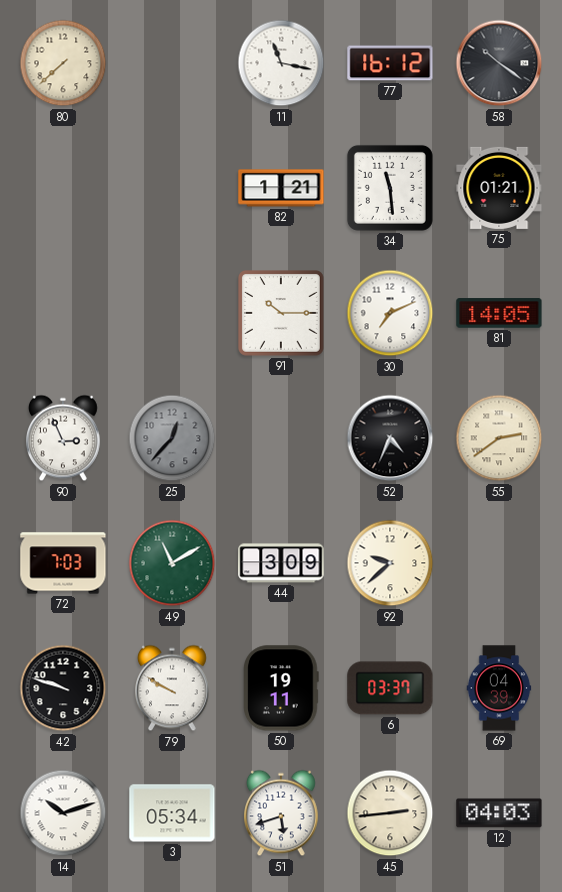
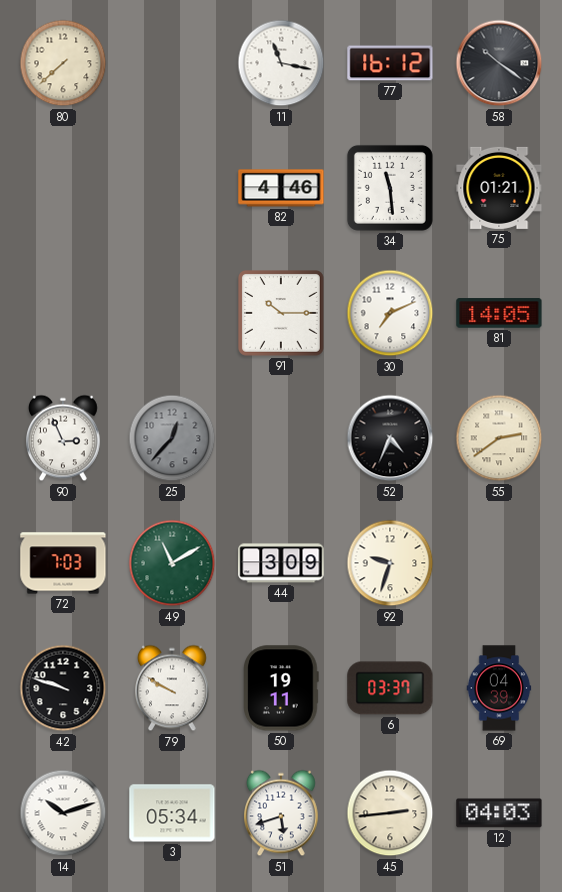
82: 1:21 -> 4:46 (281, 188)
92: 9:38 -> 9:33 (390, 563)
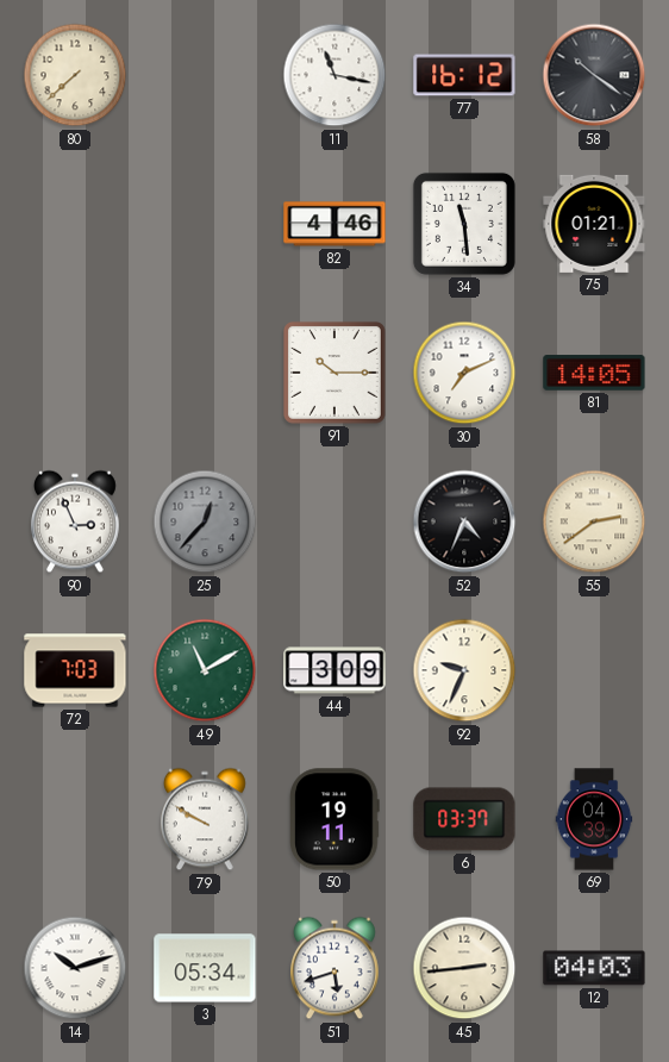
92: 9:33 -> 9:34 (464, 670)
42: 9:48 -> none (63, 688)
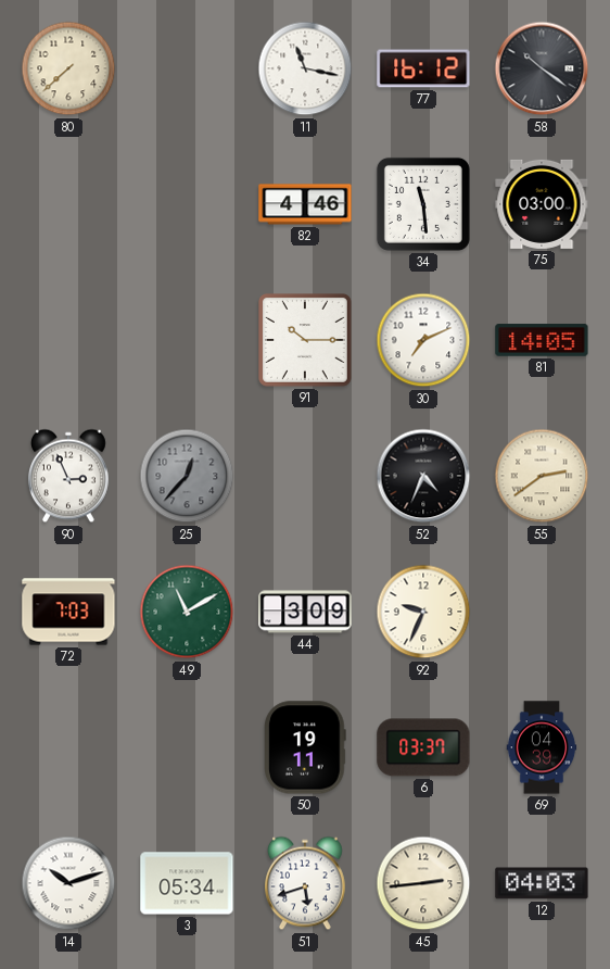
75: 01:21 -> 03:00 (542, 204)
79: 9:50 -> none (206, 819)
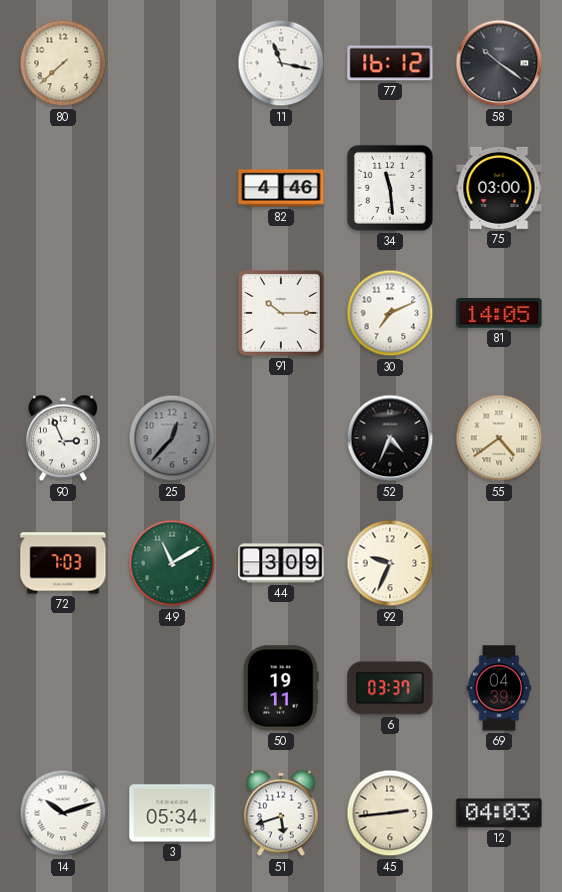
55: 2:39 -> 4:39 (499, 438)
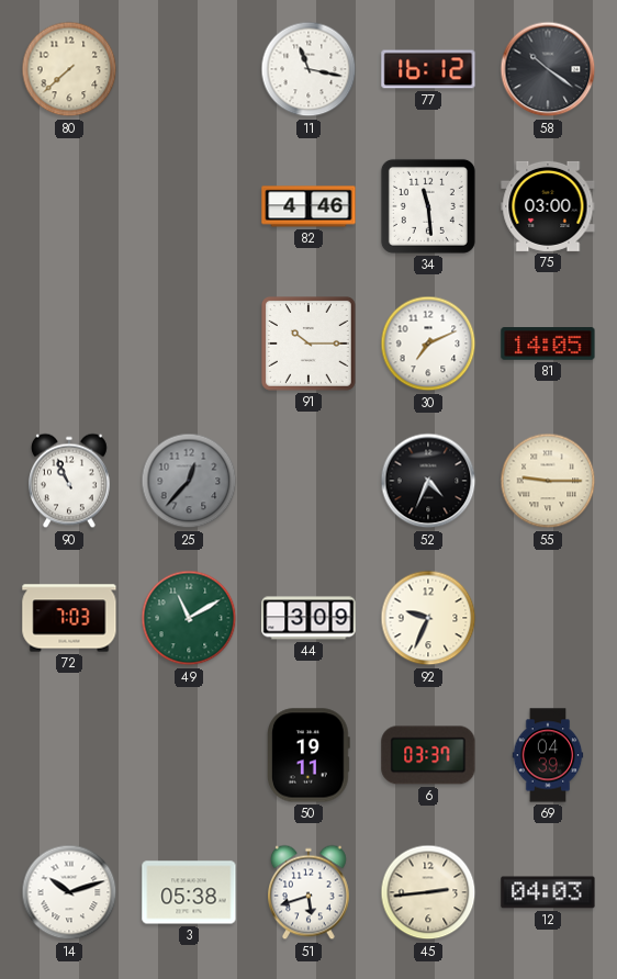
90: 2:56 -> 10:56 (70, 481)
55: 4:39 -> 9:15 (548, 481)
3: 05:34 -> 05:38 (189, 892)
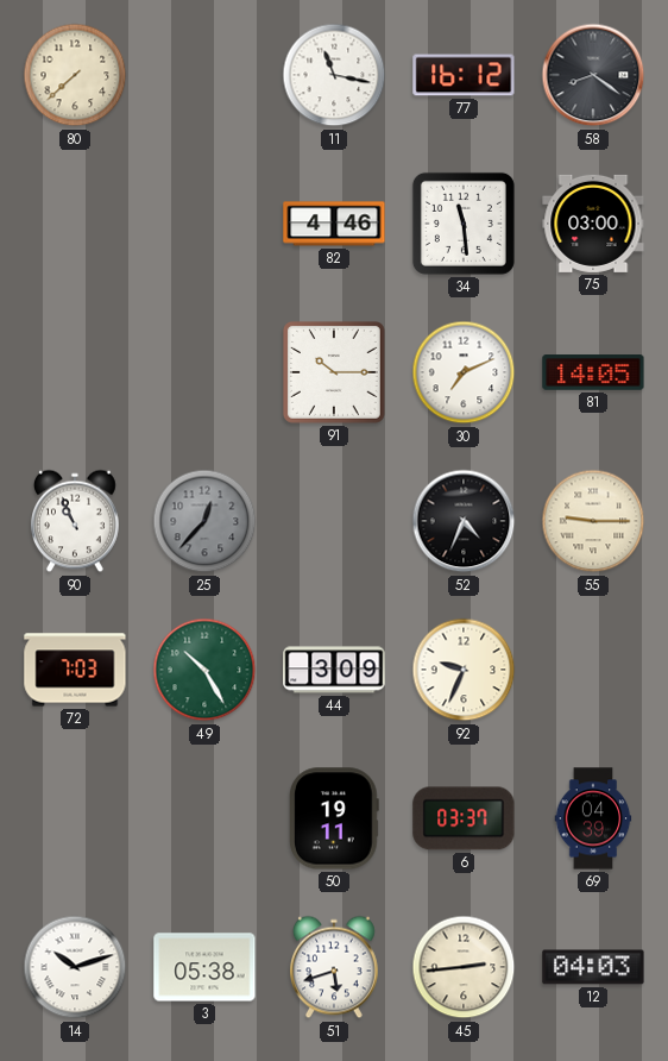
58: 10:21 -> 8:21 (593, 75)
49: 11:10 -> 10:25 (204, 670)
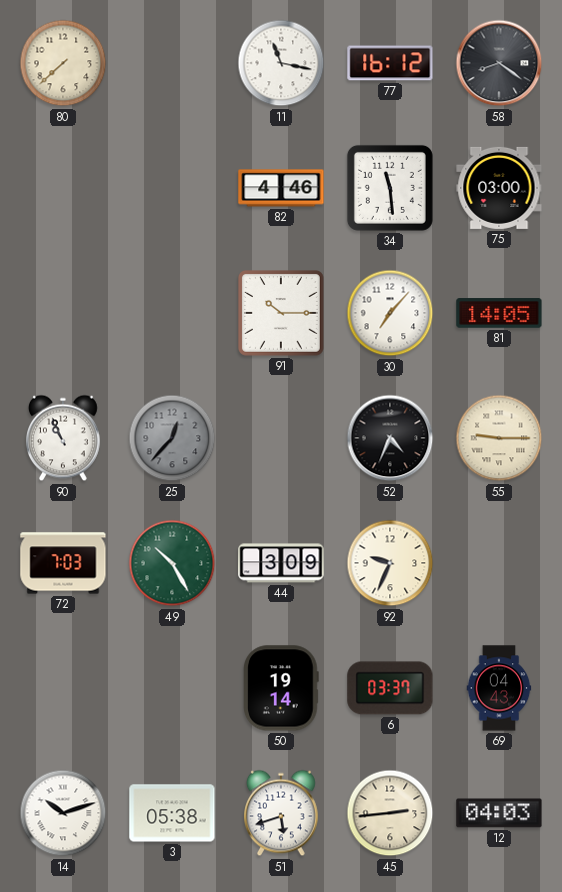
30: 7:11 -> 7:07 (390, 313)
50: 19:11 -> 19:14 (282, 688)
69: 04:39 -> 04:43 (499, 688)
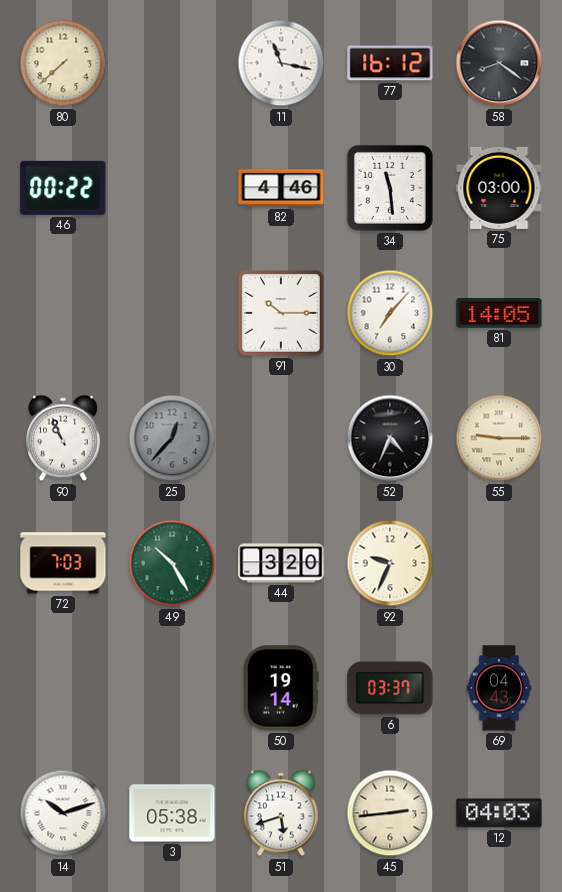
46: none -> 00:22 (63, 188)
44: 3:09 -> 3:20 (281, 563)
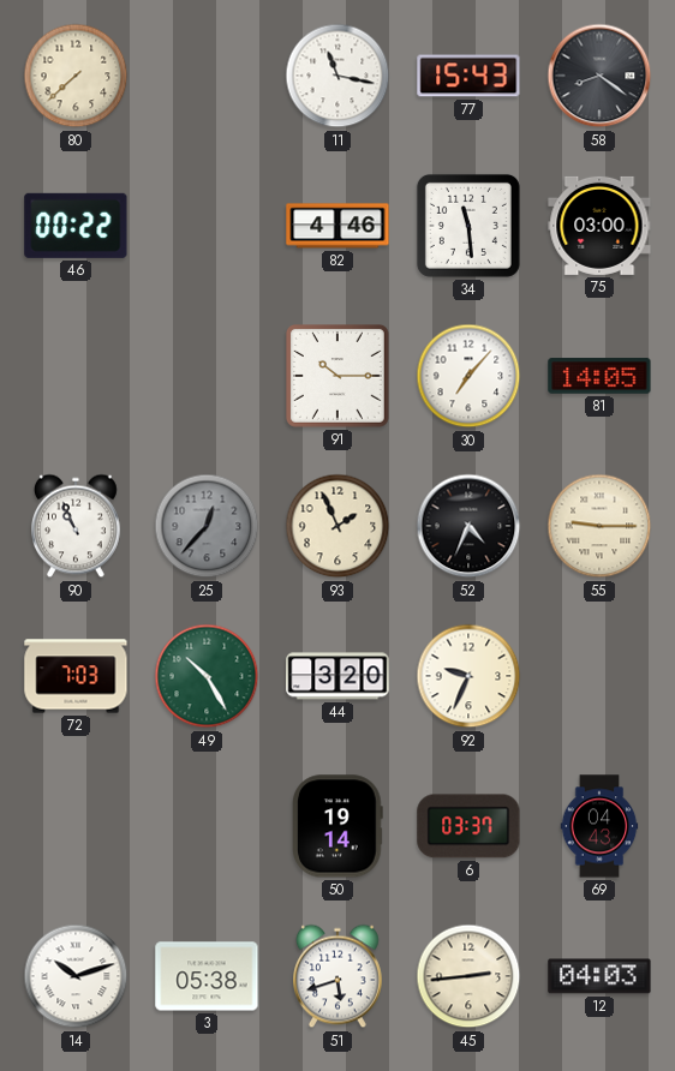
77: 16:12 -> 15:43 (468, 76)
93: none -> 1:56 (337, 526)
